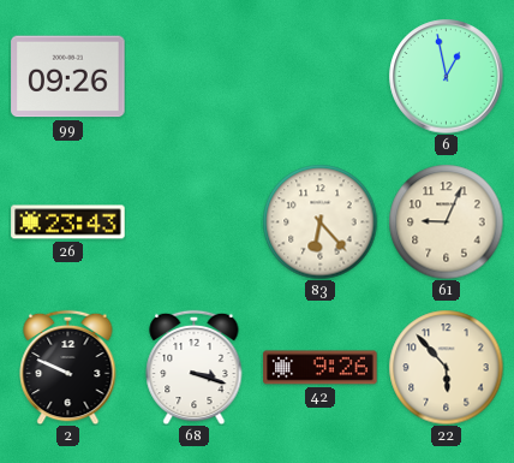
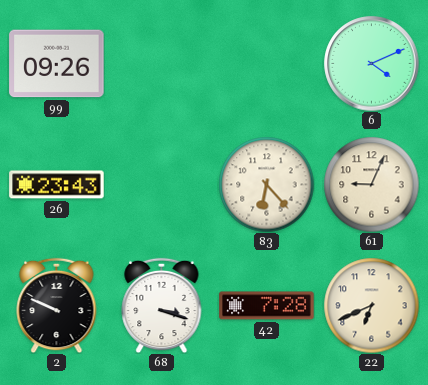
6: 12:58 -> 4:11 (372, 64)
42: 9:26 -> 7:28 (267, 306)
22: 5:53 -> 6:41 (371, 305)
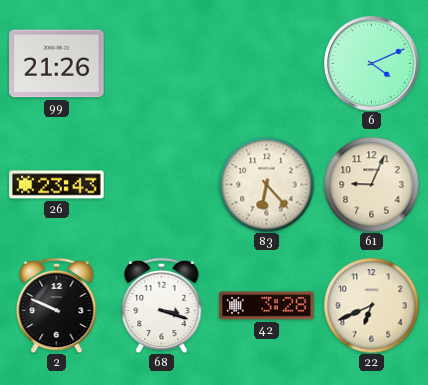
99: 09:26 -> 21:26 (57, 64)
42: 7:28 -> 3:28 (267, 306)
